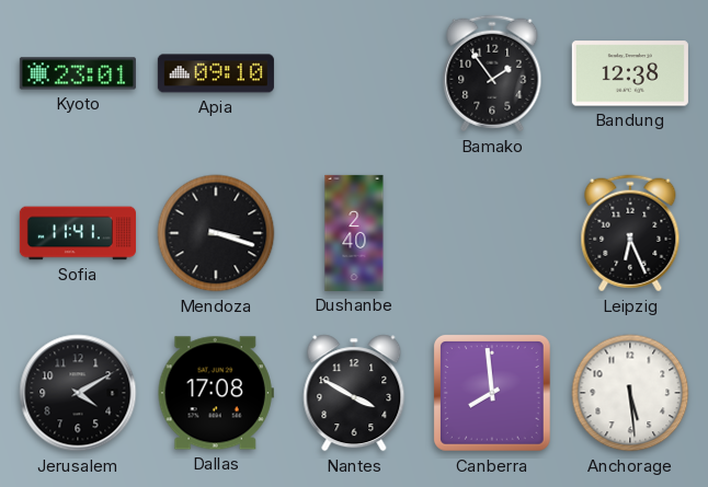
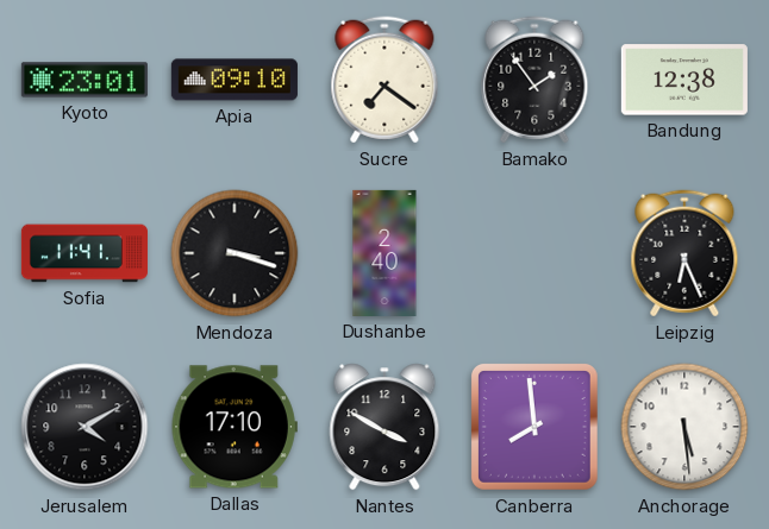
Sucre: none -> 7:21 (384, 80)
Dallas: 17:08 -> 17:10 (235, 427)
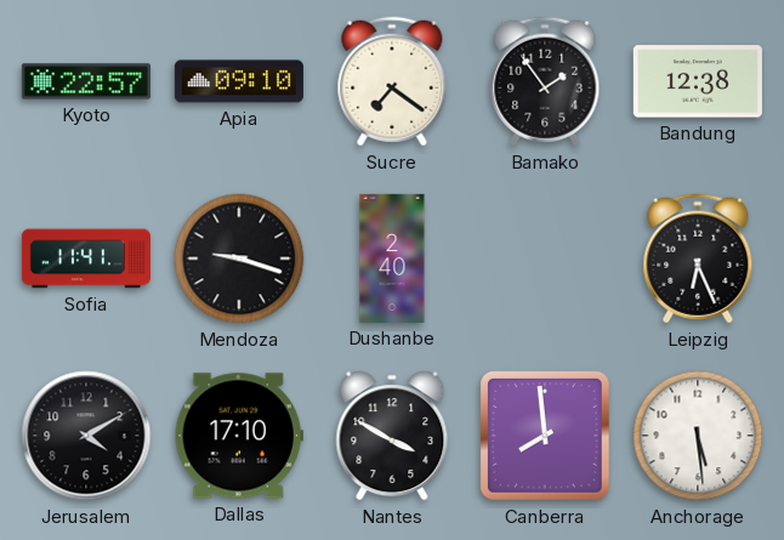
Kyoto: 23:01 -> 22:57 (86, 81)
Mendoza: 3:18 -> 9:18 (239, 258)
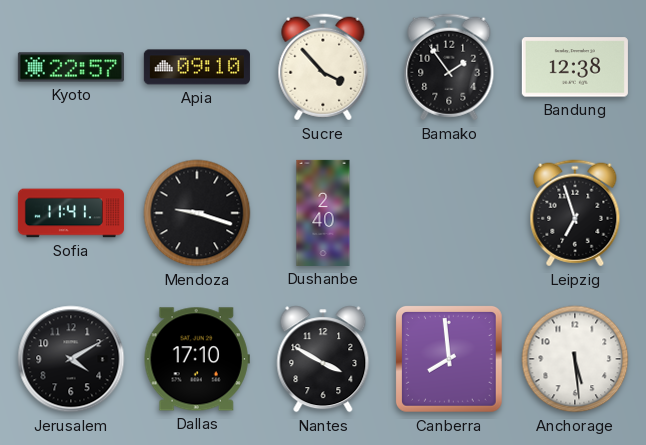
Sucre: 7:21 -> 3:53 (323, 67)
Leipzig: 6:26 -> 6:57 (575, 213)
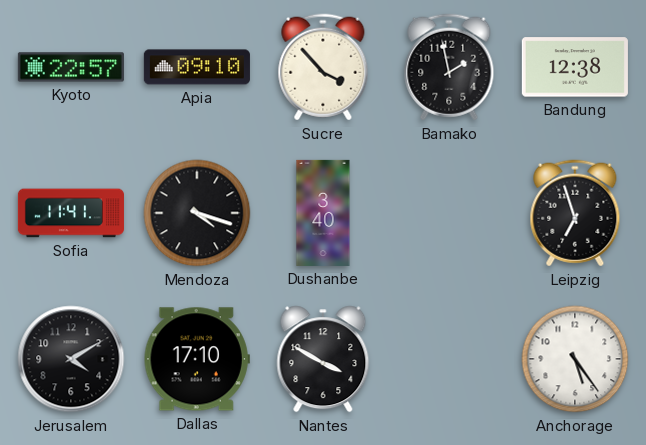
Bamako: 1:54 -> 1:58 (449, 67)
Mendoza: 9:18 -> 4:18 (197, 213)
Dushanbe: 2:40 -> 3:40 (323, 213)
Canberra: 7:59 -> none (449, 359)
Anchorage: 5:29 -> 5:24 (575, 359)
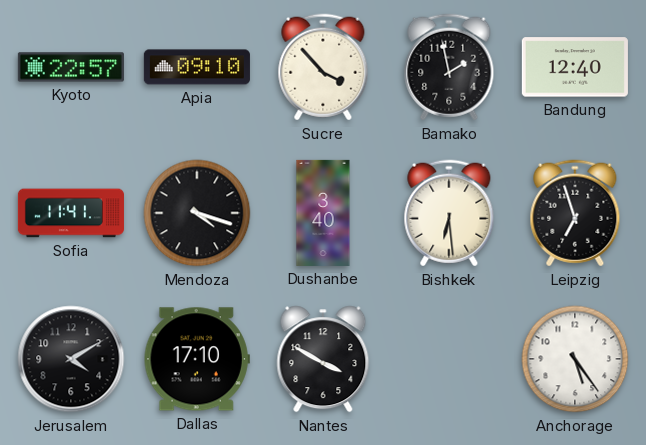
Bandung: 12:38 -> 12:40 (575, 67)
Bishkek: none -> 6:29 (449, 213)
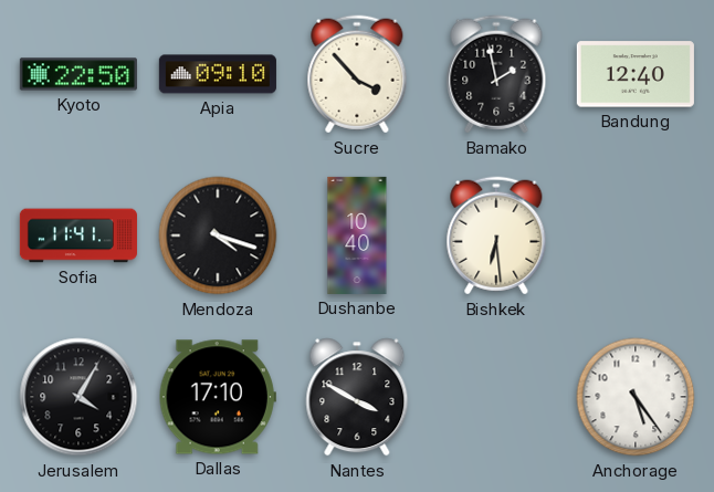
Kyoto: 22:57 -> 22:50 (78, 74)
Dushanbe: 3:40 -> 10:40 (357, 235)
Leipzig: 6:57 -> none (575, 213)
Jerusalem: 4:10 -> 4:05 (78, 397)
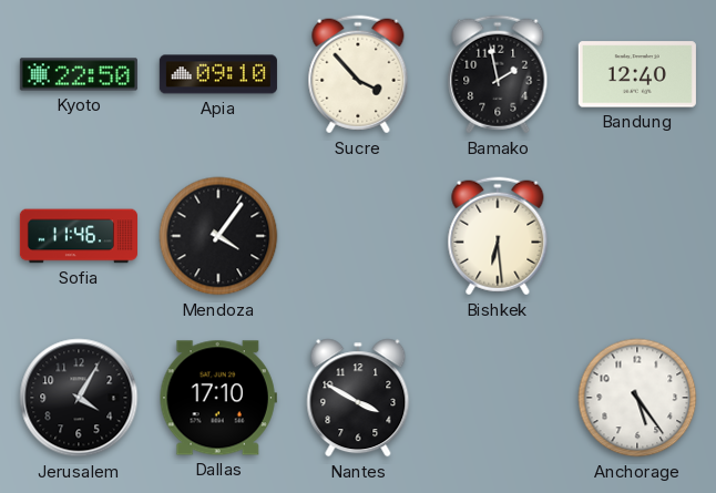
Sofia: 11:41 -> 11:46 (79, 236)
Mendoza: 4:18 -> 4:06 (218, 236)
Dushanbe: 10:40 -> none (357, 235)
